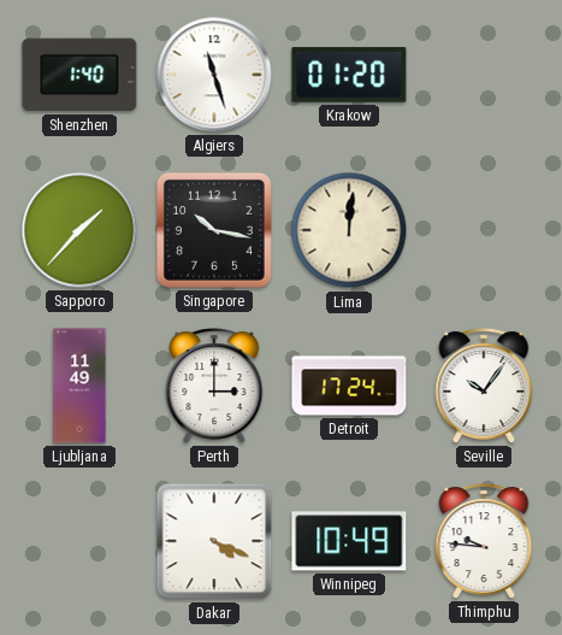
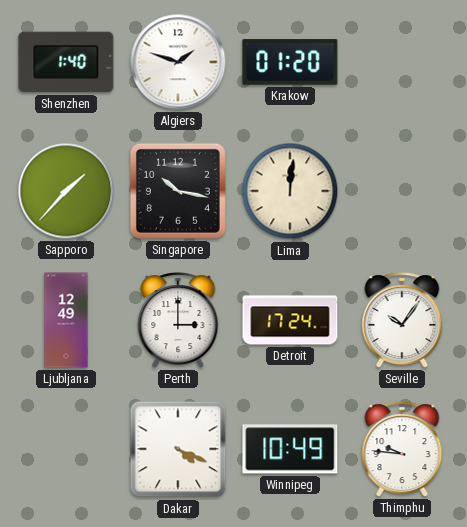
Algiers: 11:27 -> 1:48 (178, 62)
Ljubljana: 11:49 -> 12:49 (66, 320)
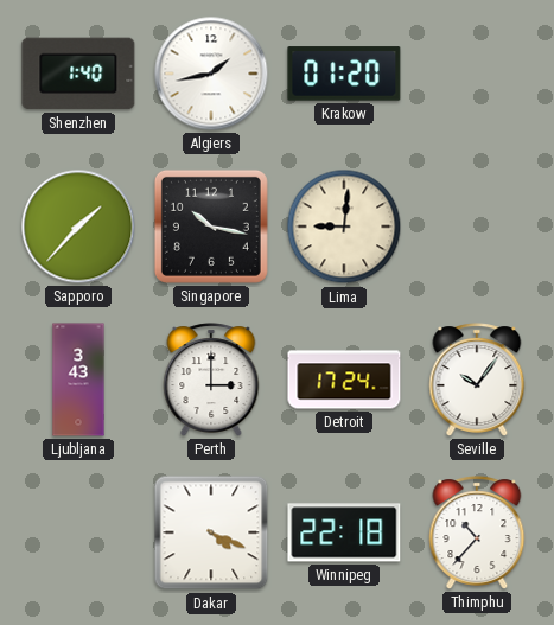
Algiers: 1:48 -> 1:43 (211, 74)
Lima: 12:01 -> 9:01 (344, 227)
Ljubljana: 12:49 -> 3:43 (78, 380)
Winnipeg: 10:49 -> 22:18 (344, 532)
Thimphu: 9:46 -> 10:37 (477, 532)
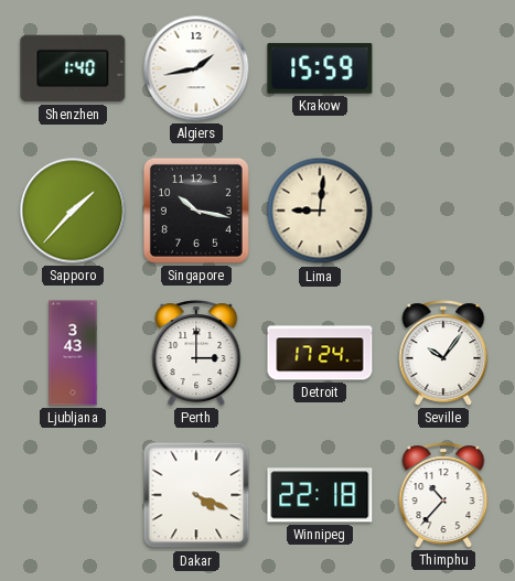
Krakow: 01:20 -> 15:59 (320, 68)
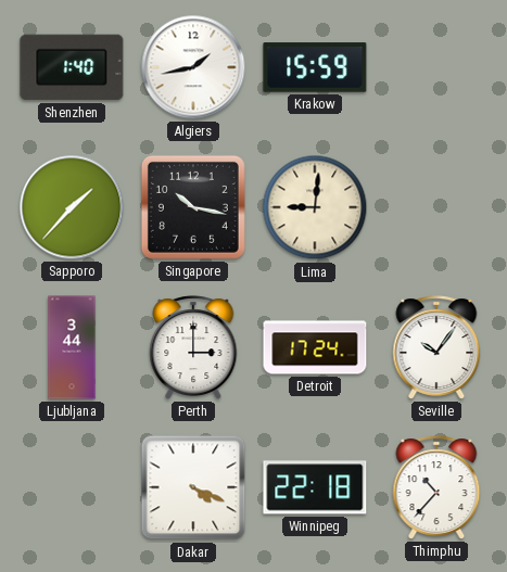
Ljubljana: 3:43 -> 3:44 (72, 347)
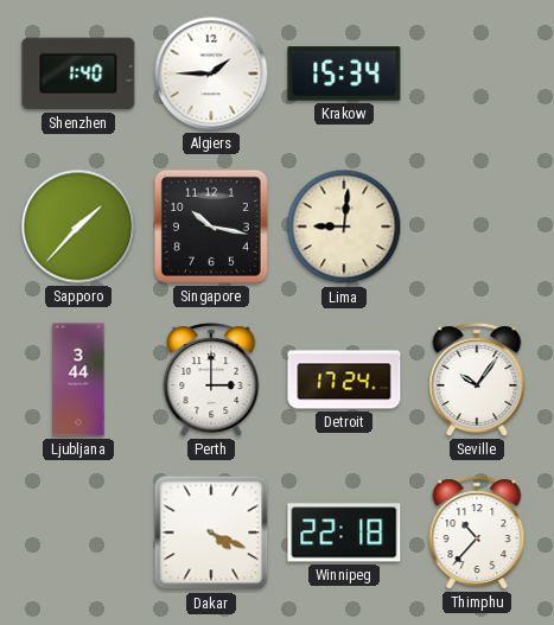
Algiers: 1:43 -> 1:45 (211, 74)
Krakow: 15:59 -> 15:34 (344, 74)
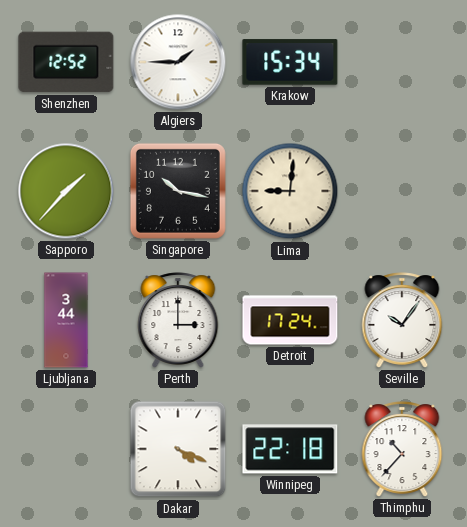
Shenzhen: 1:40 -> 12:52 (66, 62)
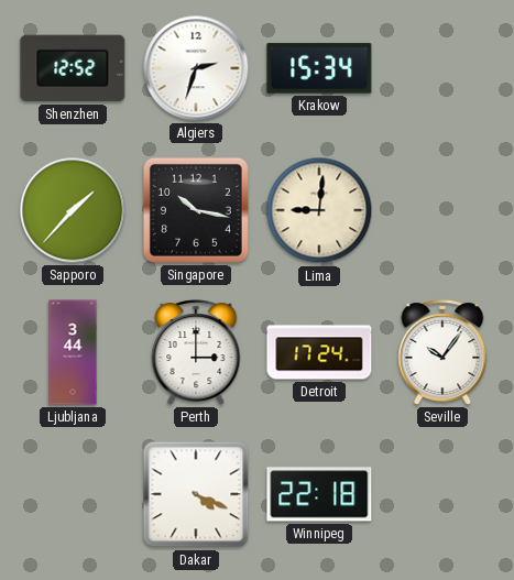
Algiers: 1:45 -> 2:33 (196, 68)
Thimphu: 10:37 -> none (402, 449)
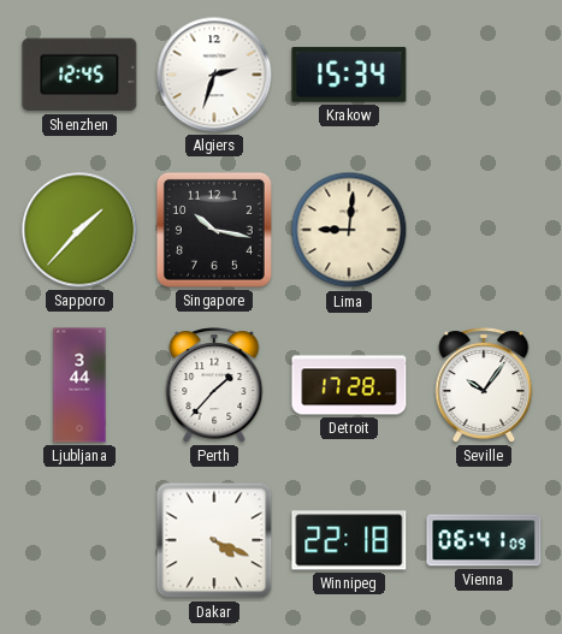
Shenzhen: 12:52 -> 12:45 (79, 75)
Perth: 3:00 -> 1:37 (214, 385)
Detroit: 17:24 -> 17:28 (349, 385)
Vienna: none -> 06:41 (484, 540)
